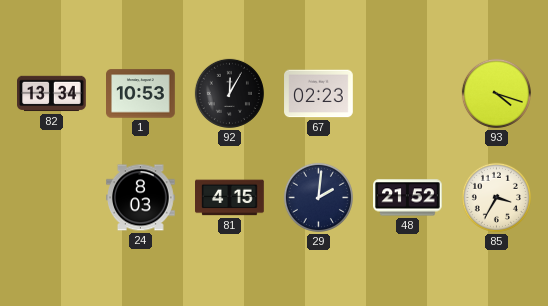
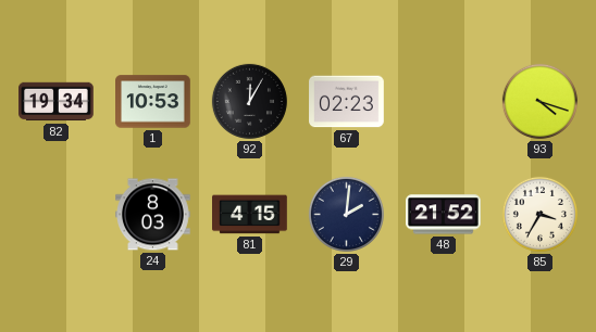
82: 13:34 -> 19:34 (57, 102)
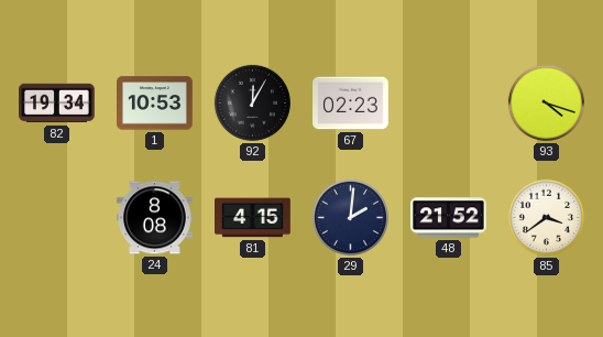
24: 8:03 -> 8:08 (155, 218)
85: 3:35 -> 3:39 (546, 217)
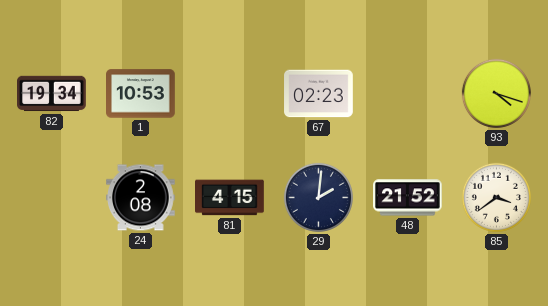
92: 12:05 -> none (252, 102)
24: 8:08 -> 2:08 (141, 198)
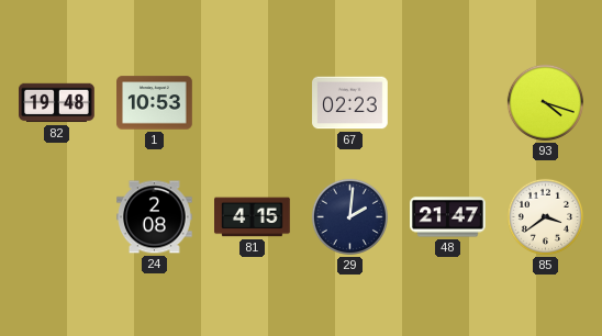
82: 19:34 -> 19:48 (57, 103)
48: 21:52 -> 21:47 (448, 217)
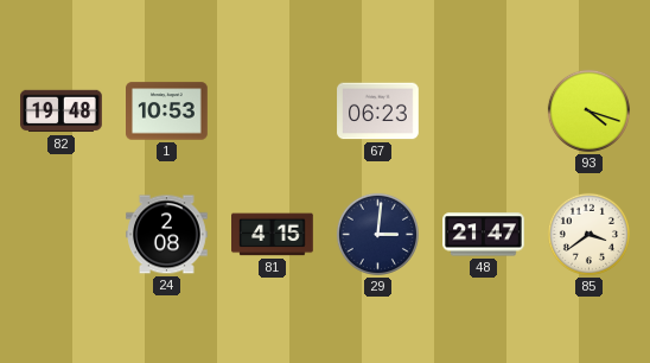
67: 02:23 -> 06:23 (378, 112)
29: 2:01 -> 3:01 (377, 234)
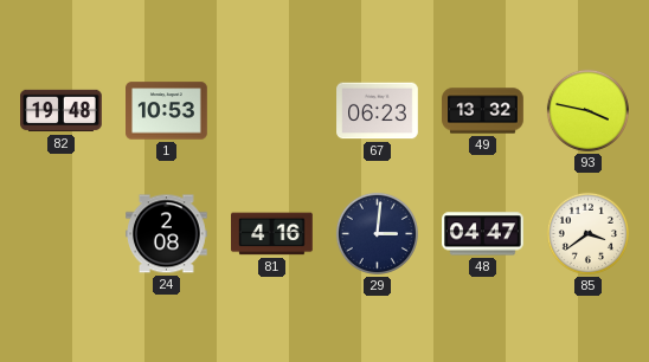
49: none -> 13:32 (483, 111)
93: 4:18 -> 3:47 (587, 110)
81: 4:15 -> 4:16 (272, 234)
48: 21:47 -> 04:47 (483, 234)
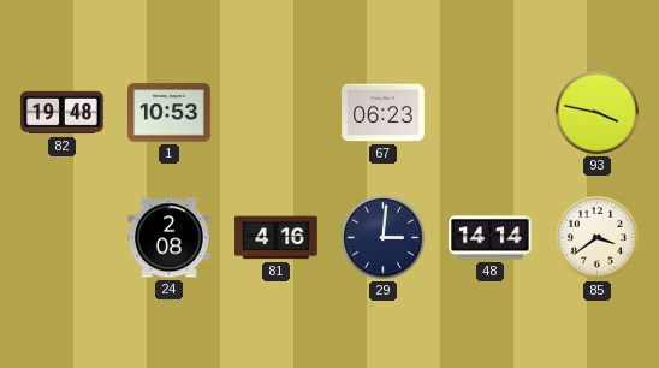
49: 13:32 -> none (483, 111)
48: 04:47 -> 14:14 (491, 238)
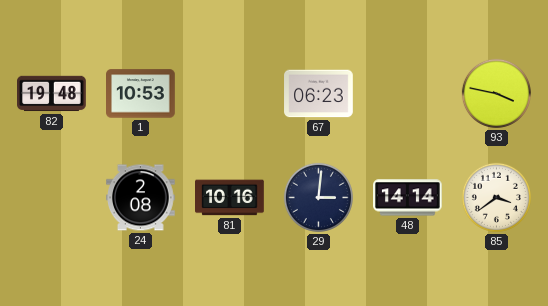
81: 4:16 -> 10:16 (230, 198)
